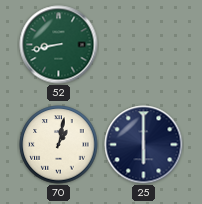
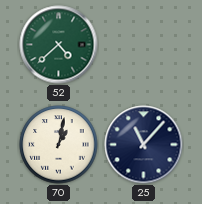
52: 8:43 -> 4:38 (59, 45)
25: 6:00 -> 11:07 (144, 145)
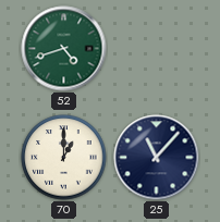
52: 4:38 -> 4:42 (64, 49)
70: 1:02 -> 1:00 (64, 158)
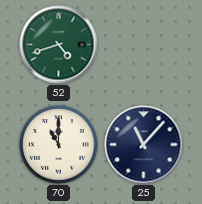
70: 1:00 -> 11:00 (59, 145)
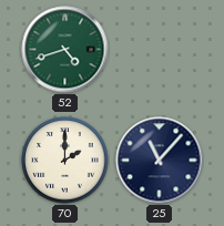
70: 11:00 -> 2:00 (65, 161)
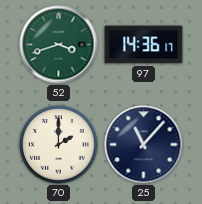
52: 4:42 -> 3:42 (59, 45)
97: none -> 14:36 (144, 45)
